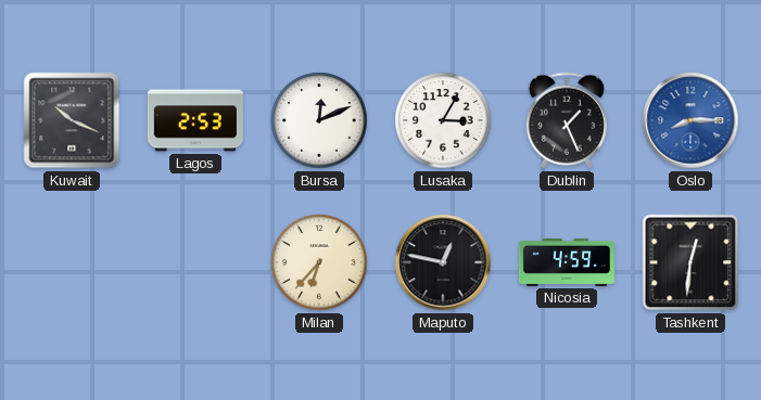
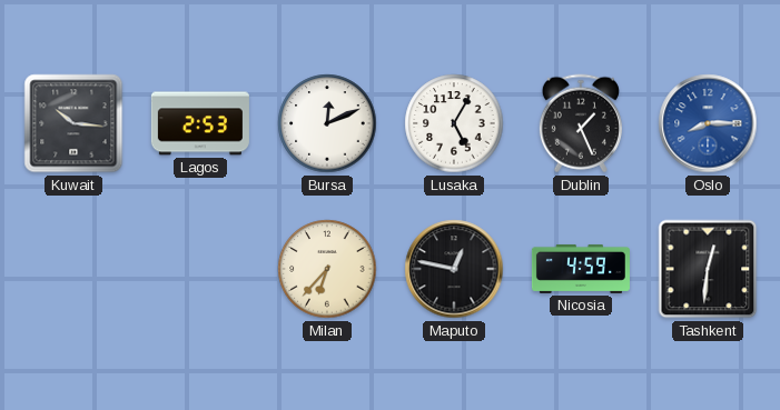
Kuwait: 10:19 -> 10:16 (73, 123)
Lusaka: 3:05 -> 5:05 (454, 123)
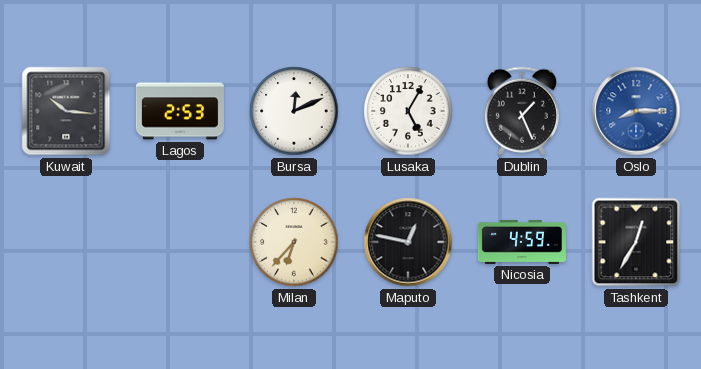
Tashkent: 12:31 -> 12:35 (636, 242)
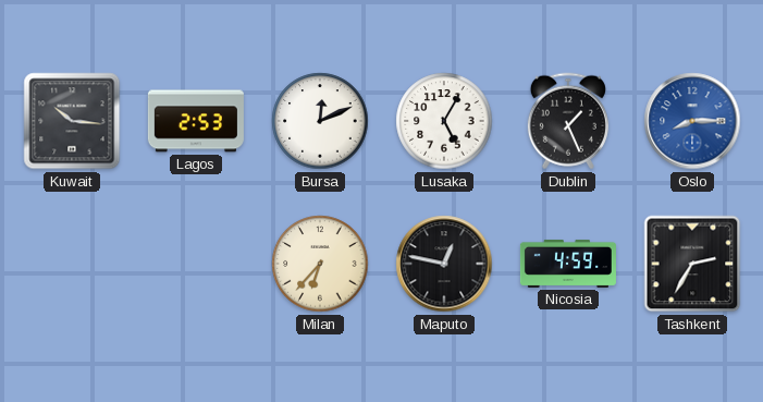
Tashkent: 12:35 -> 2:35 (692, 264)
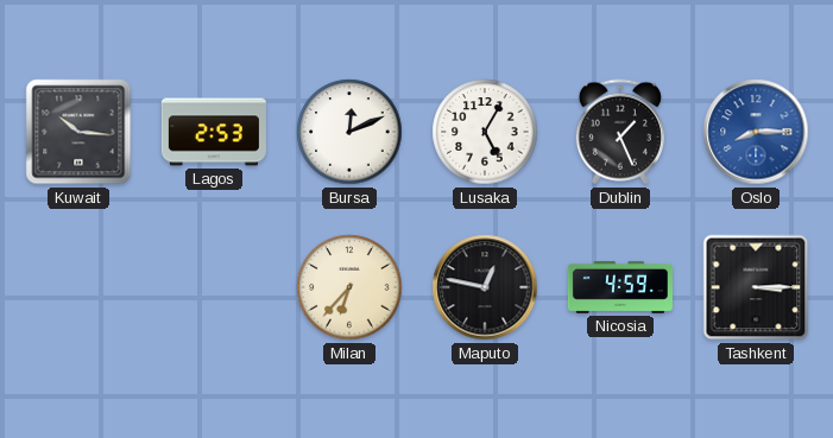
Tashkent: 2:35 -> 3:15 (756, 287)
